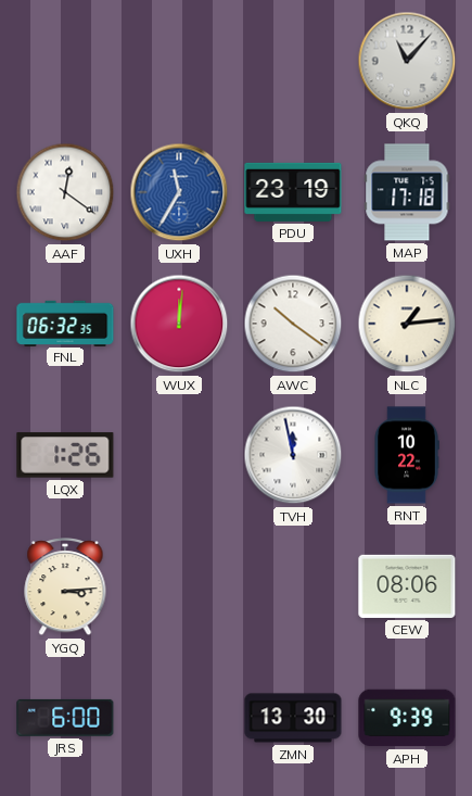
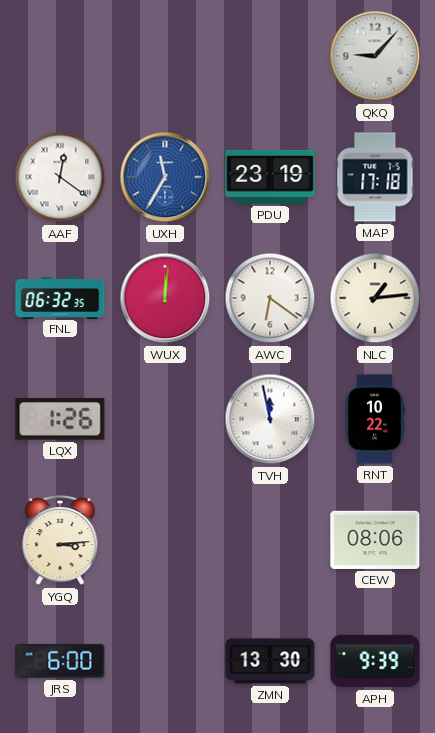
QKQ: 11:07 -> 9:07 (375, 56)
AWC: 10:21 -> 6:21 (270, 298)
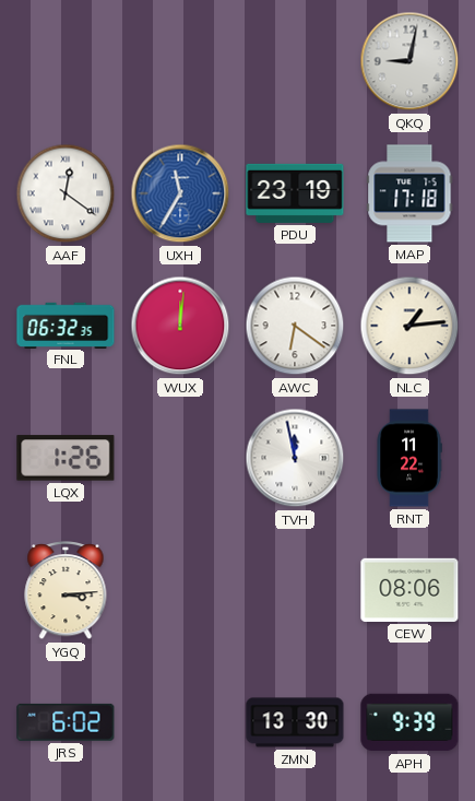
QKQ: 9:07 -> 9:02 (409, 61)
RNT: 10:22 -> 11:22 (409, 458)
JRS: 6:00 -> 6:02 (66, 722)
